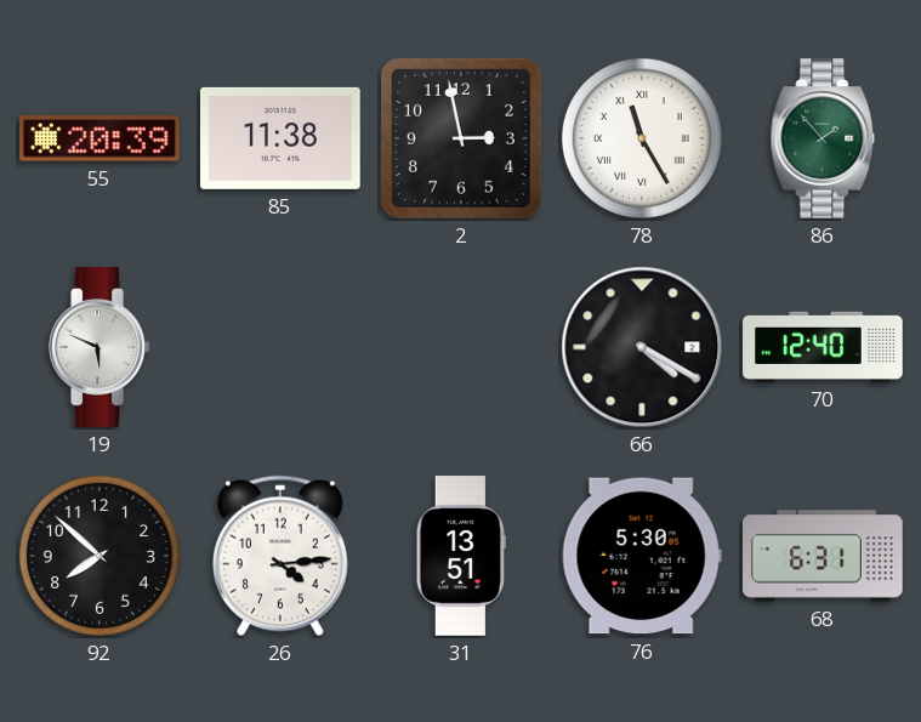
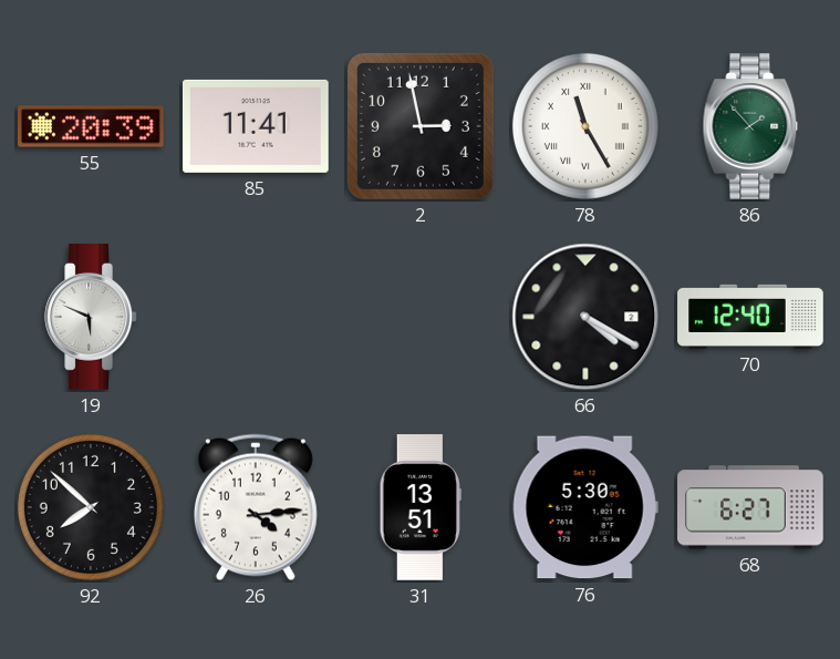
85: 11:38 -> 11:41 (257, 126)
68: 6:31 -> 6:27 (751, 507)
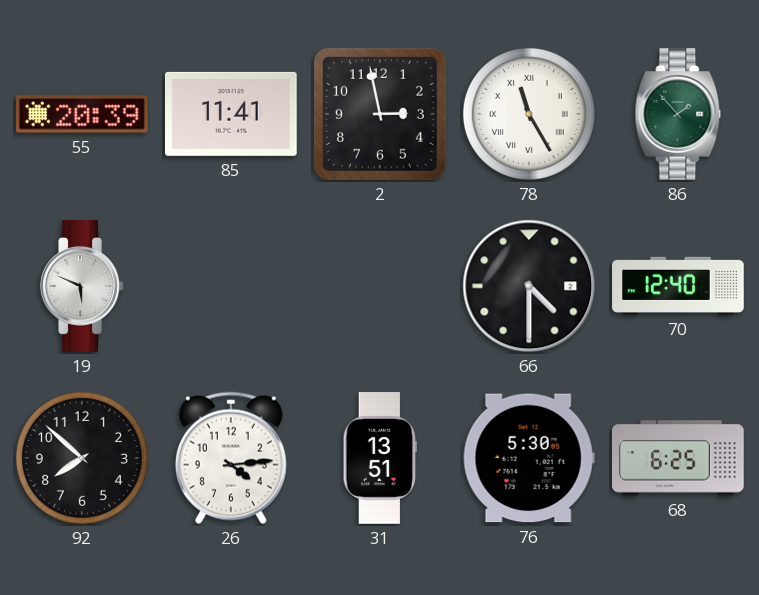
66: 4:20 -> 4:30 (529, 286)
68: 6:27 -> 6:25 (679, 458)
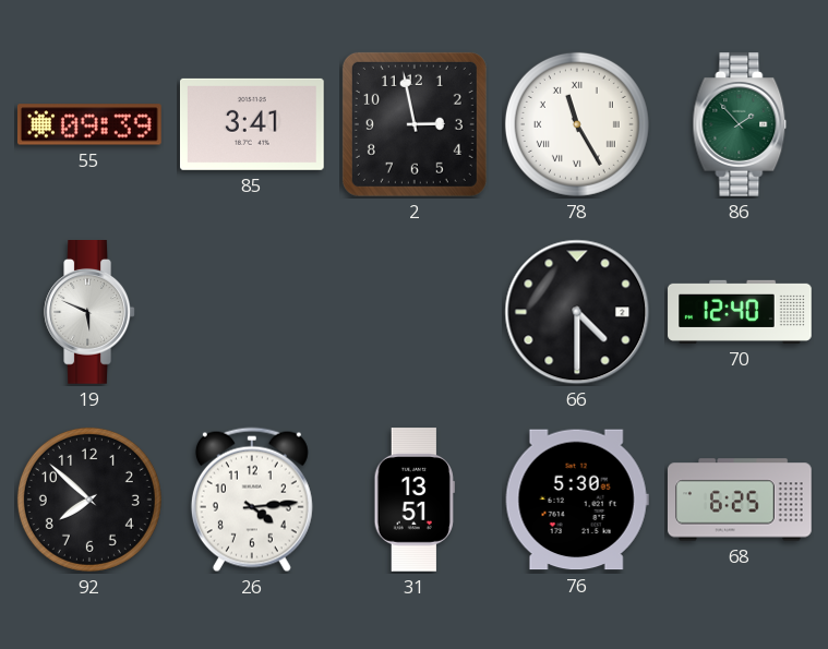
55: 20:39 -> 09:39 (91, 124)
85: 11:41 -> 3:41 (253, 124)
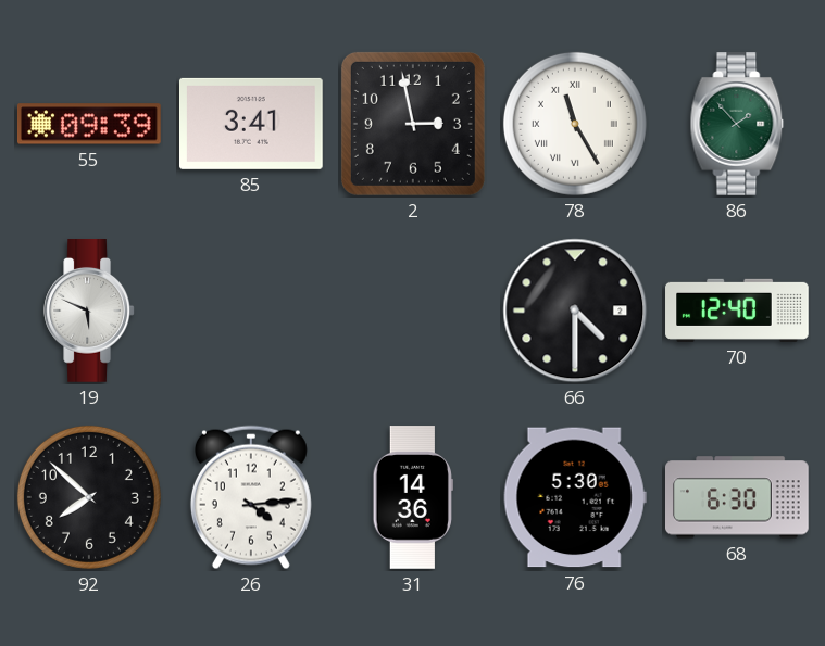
31: 13:51 -> 14:36 (413, 497)
68: 6:25 -> 6:30 (738, 497)
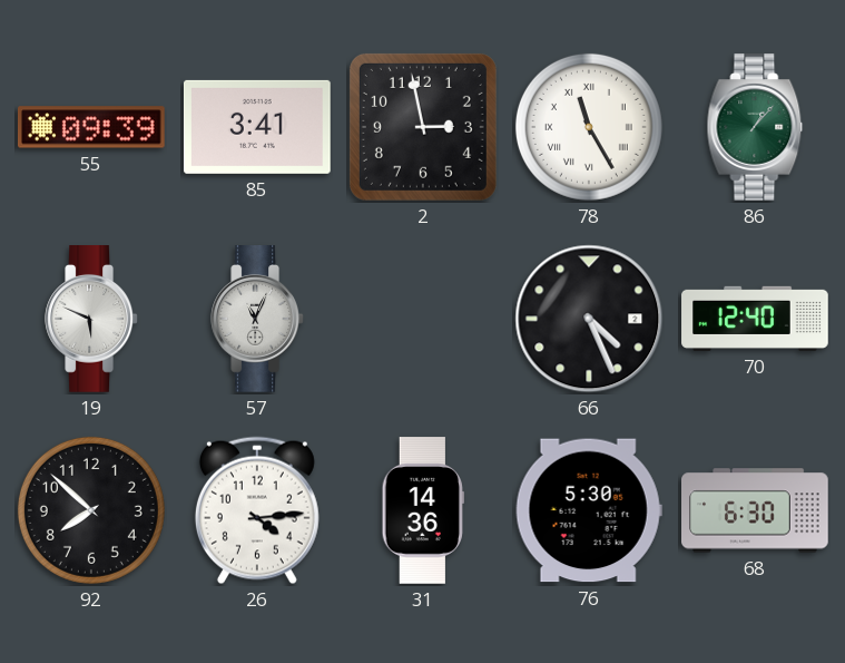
86: 1:53 -> 1:07 (755, 128)
57: none -> 11:04 (257, 320)
66: 4:30 -> 4:26 (589, 319)
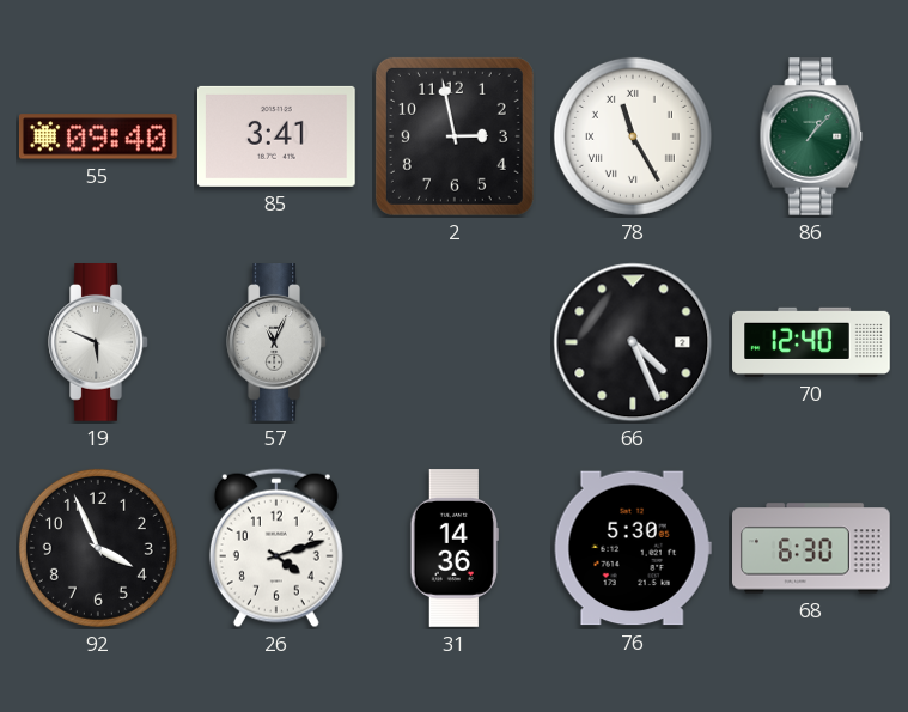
55: 09:39 -> 09:40 (99, 136)
92: 7:52 -> 3:56 (98, 548)
26: 4:14 -> 4:12 (276, 548)
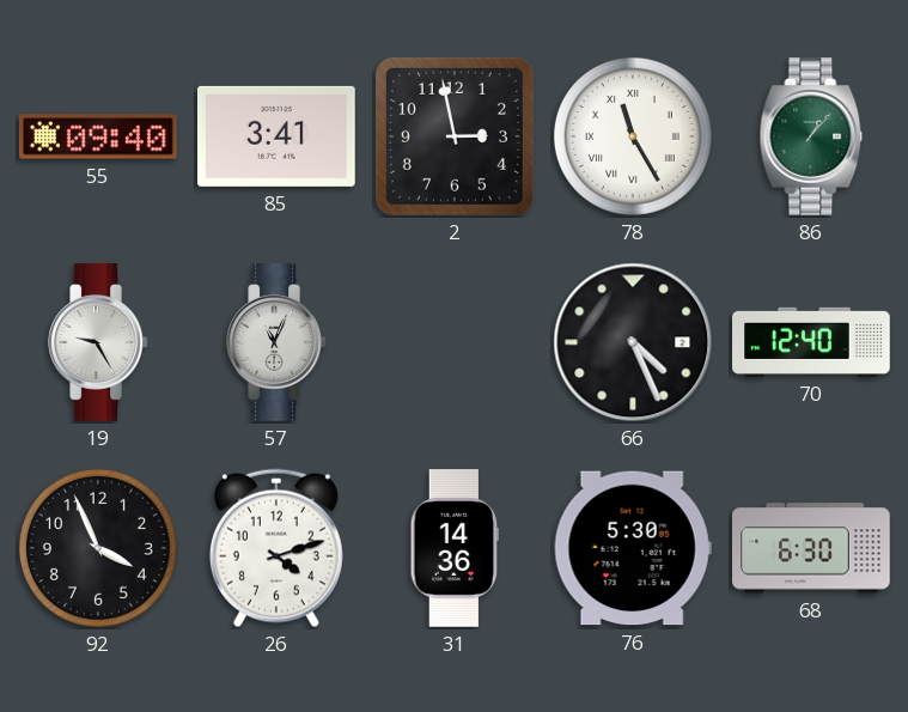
19: 5:49 -> 9:25 (98, 343)
